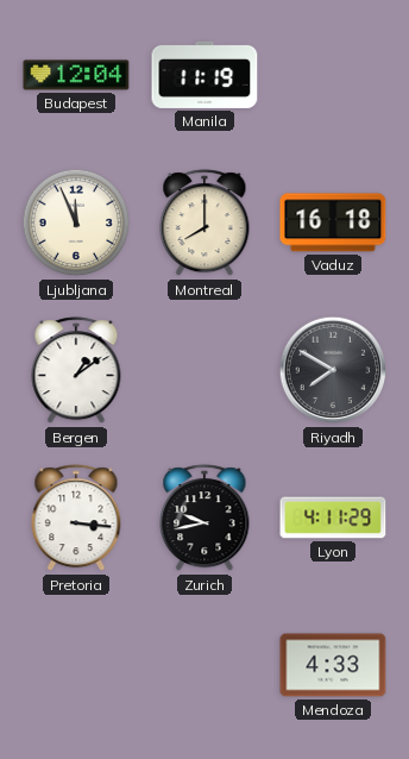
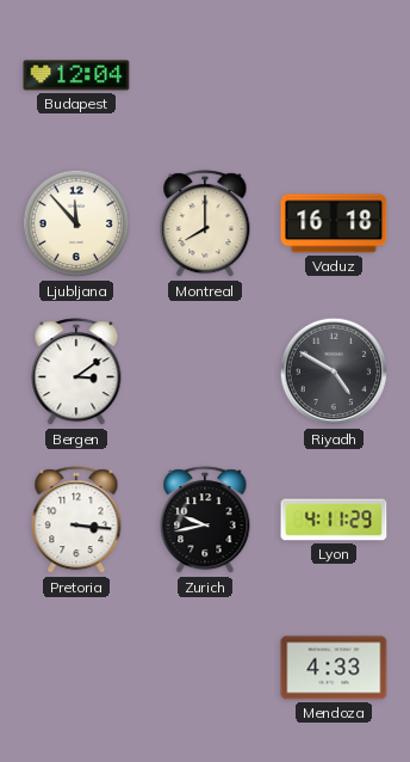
Manila: 11:19 -> none (204, 75)
Ljubljana: 11:56 -> 11:53 (76, 223)
Bergen: 1:09 -> 3:09 (76, 373)
Riyadh: 7:50 -> 4:50 (334, 371)
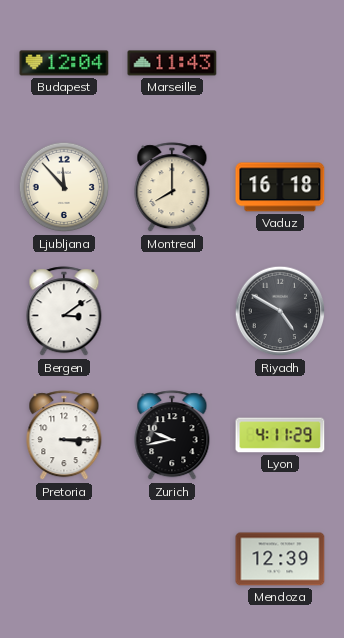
Marseille: none -> 11:43 (172, 63)
Pretoria: 3:16 -> 3:15 (64, 436)
Mendoza: 4:33 -> 12:39 (280, 559)
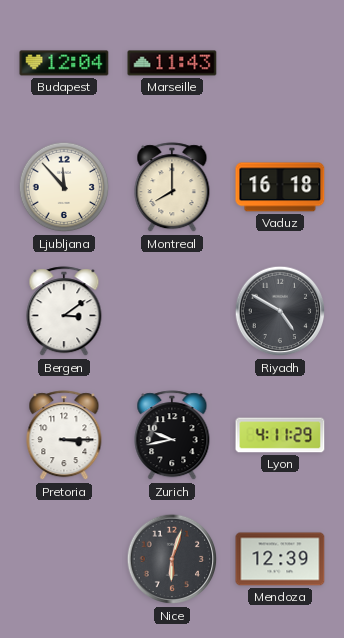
Nice: none -> 6:03 (172, 559)
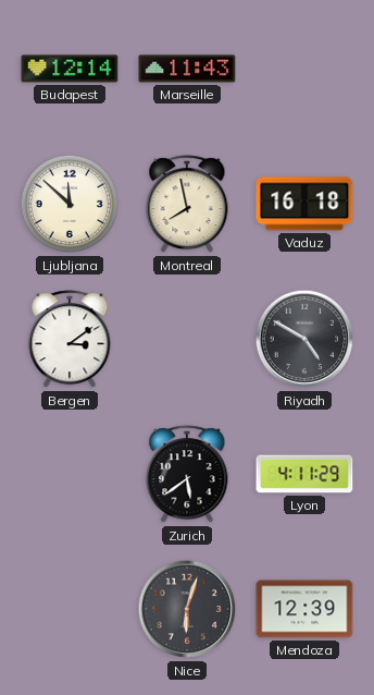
Budapest: 12:04 -> 12:14 (70, 69)
Ljubljana: 11:53 -> 11:52 (70, 204)
Montreal: 8:00 -> 7:58 (187, 205)
Pretoria: 3:15 -> none (64, 436)
Zurich: 9:43 -> 5:39 (187, 475)
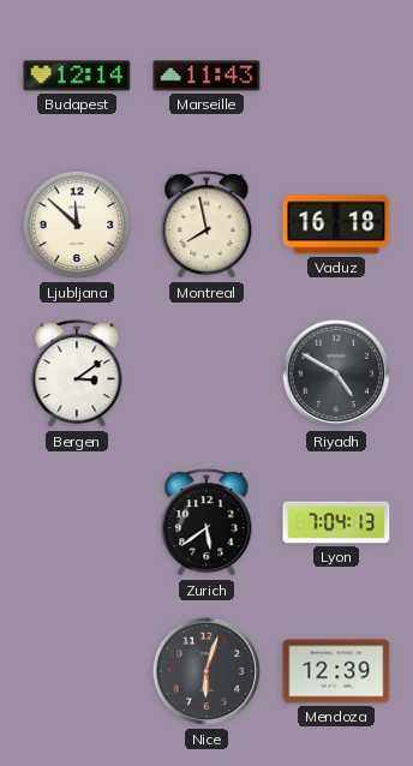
Lyon: 4:11 -> 7:04 (336, 522)
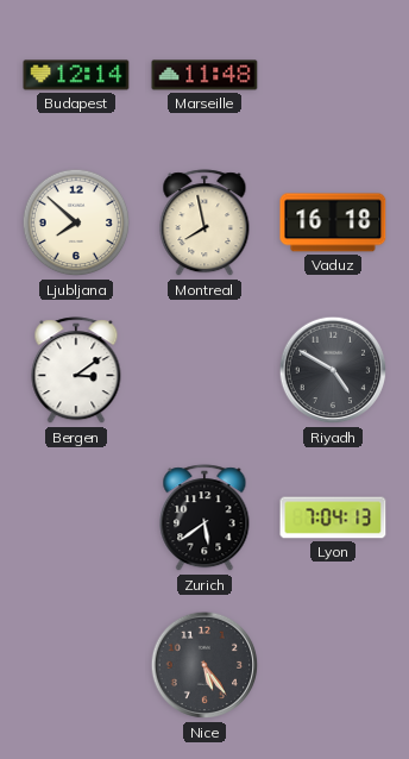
Marseille: 11:43 -> 11:48 (204, 75)
Ljubljana: 11:52 -> 7:52 (76, 222)
Nice: 6:03 -> 5:24 (204, 665)
Mendoza: 12:39 -> none (336, 671)
